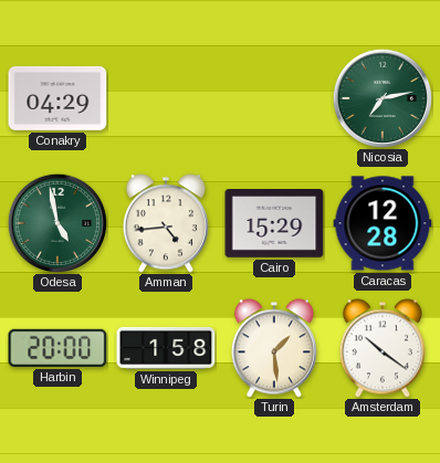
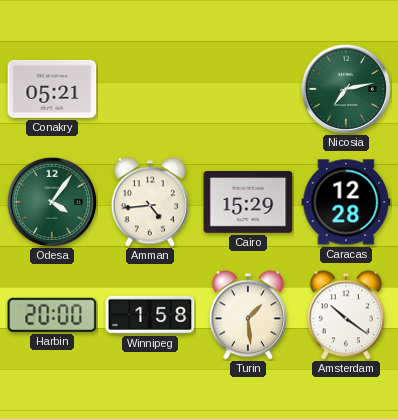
Conakry: 04:29 -> 05:21 (52, 89)
Odesa: 4:58 -> 4:06 (51, 201)
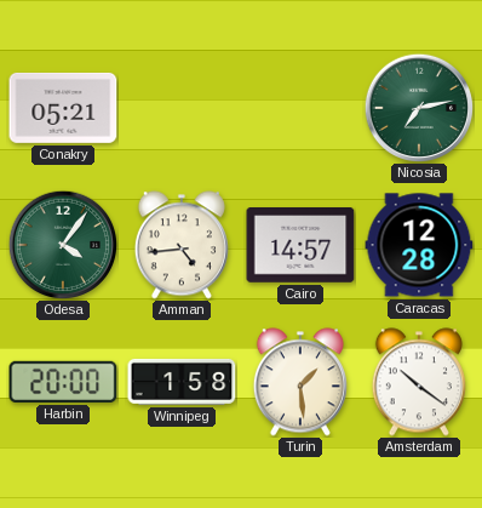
Cairo: 15:29 -> 14:57 (300, 246)
